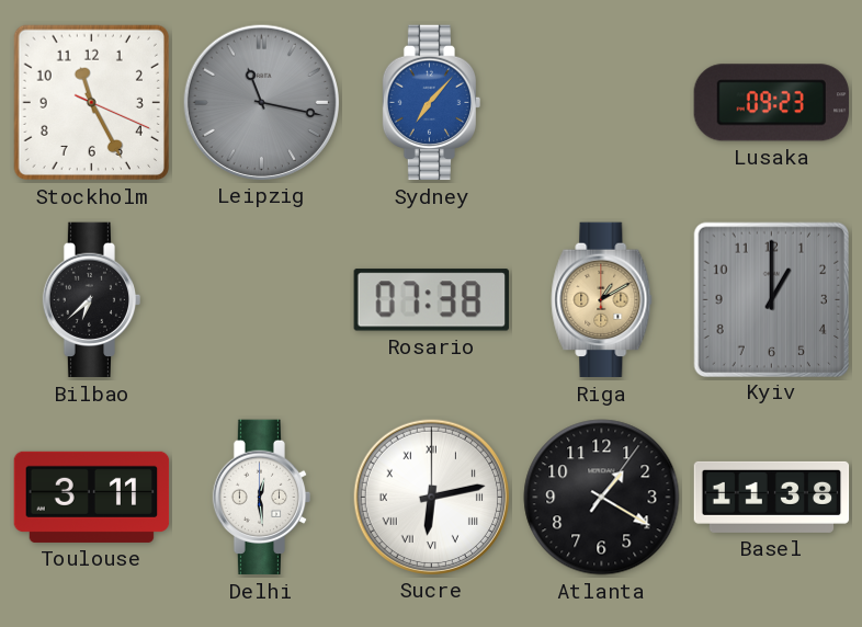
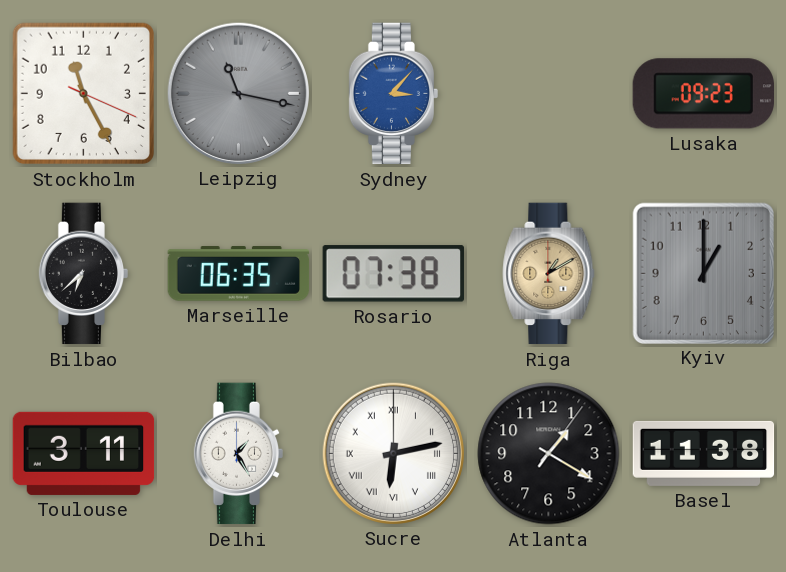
Sydney: 7:07 -> 3:07 (394, 94)
Marseille: none -> 06:35 (239, 274)
Delhi: 12:29 -> 1:25 (239, 454)
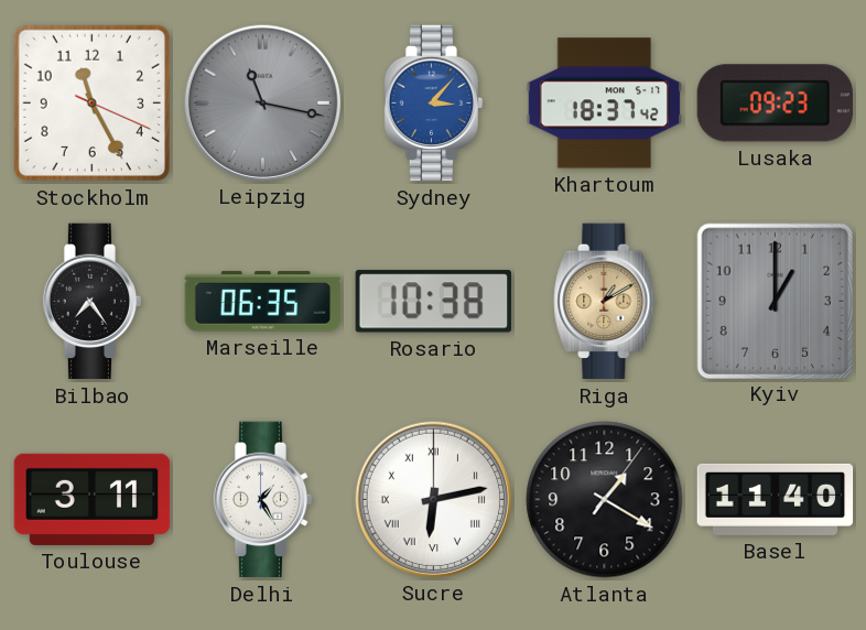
Khartoum: none -> 18:37 (605, 104)
Bilbao: 6:38 -> 7:24 (93, 302)
Rosario: 07:38 -> 10:38 (433, 302)
Basel: 11:38 -> 11:40 (776, 499)
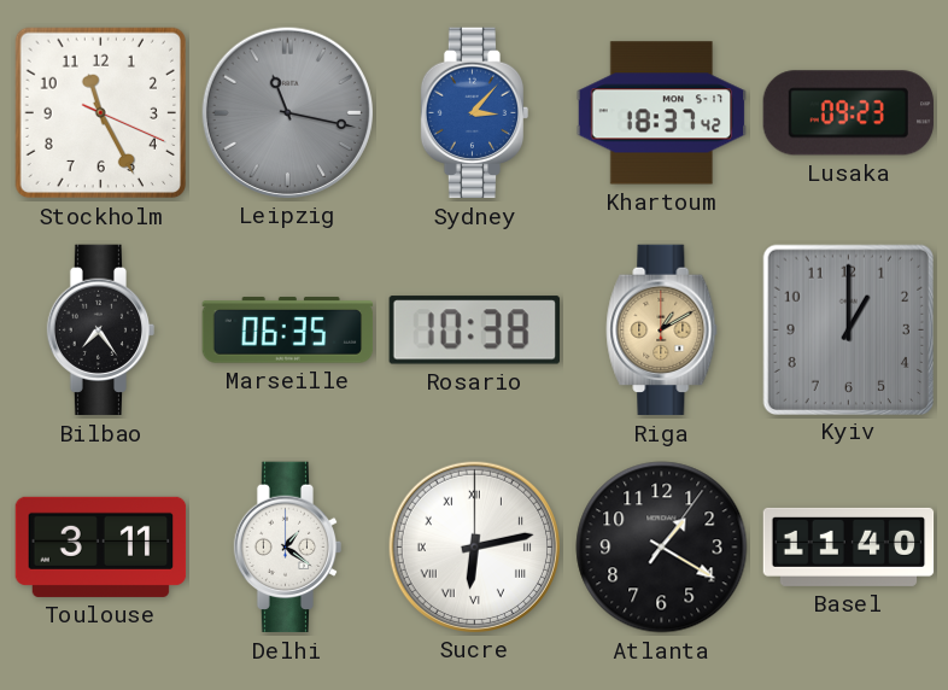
Delhi: 1:25 -> 1:21 (288, 548)
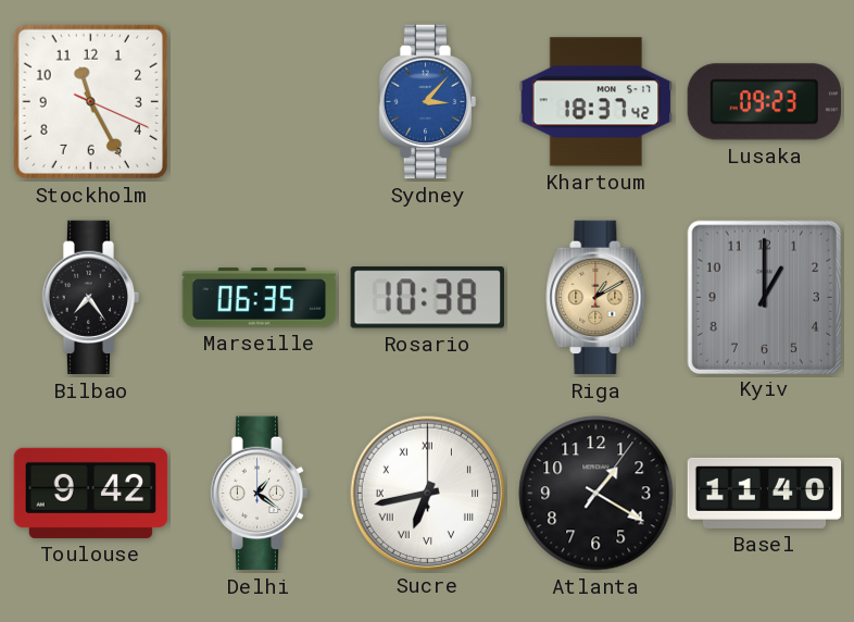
Leipzig: 11:17 -> none (287, 112)
Toulouse: 3:11 -> 9:42 (91, 493)
Sucre: 6:13 -> 6:43 (427, 493)
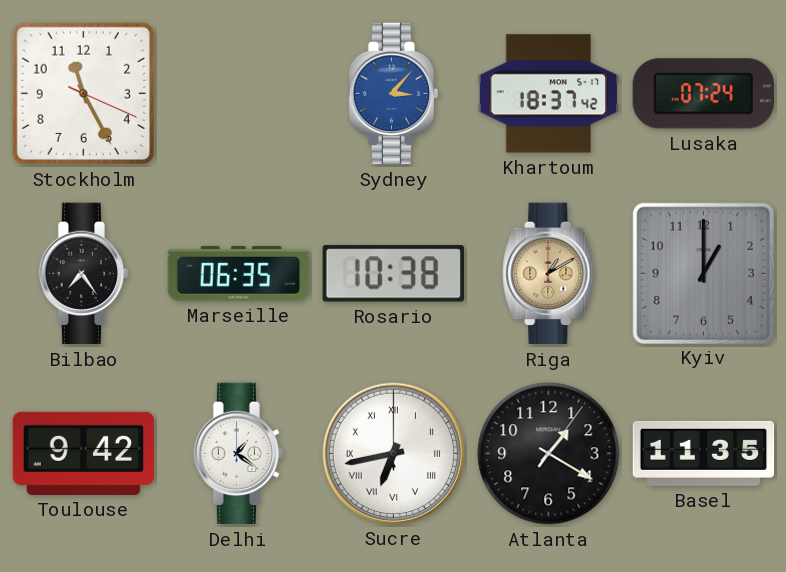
Lusaka: 09:23 -> 07:24 (703, 94)
Basel: 11:40 -> 11:35 (704, 453)
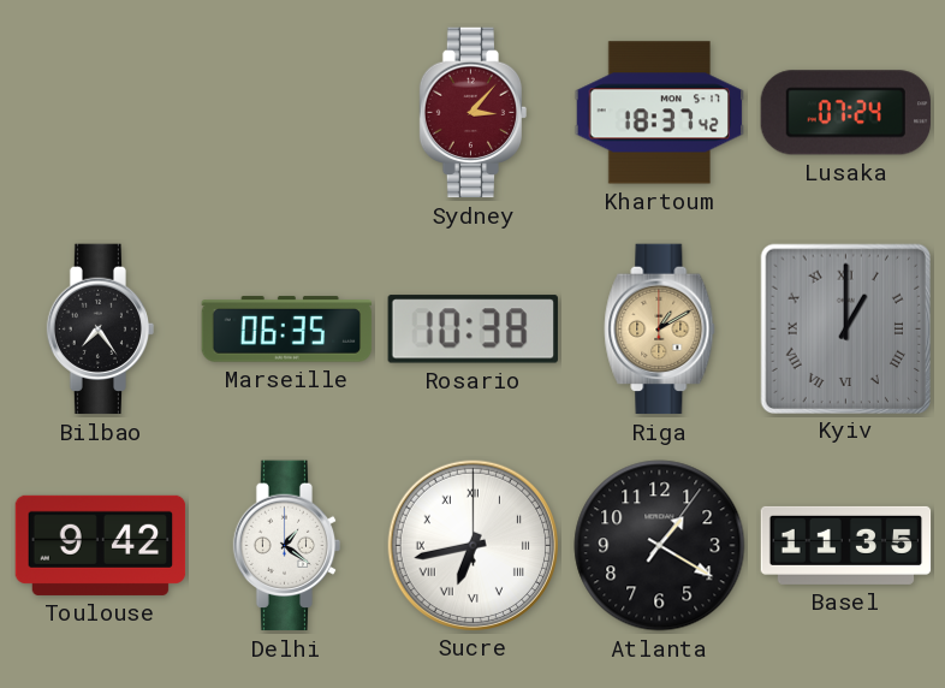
Stockholm: 11:25 -> none (83, 93)
Sydney dial: blue -> burgundy (474, 113)
Kyiv numerals: Arabic -> Roman (845, 328)
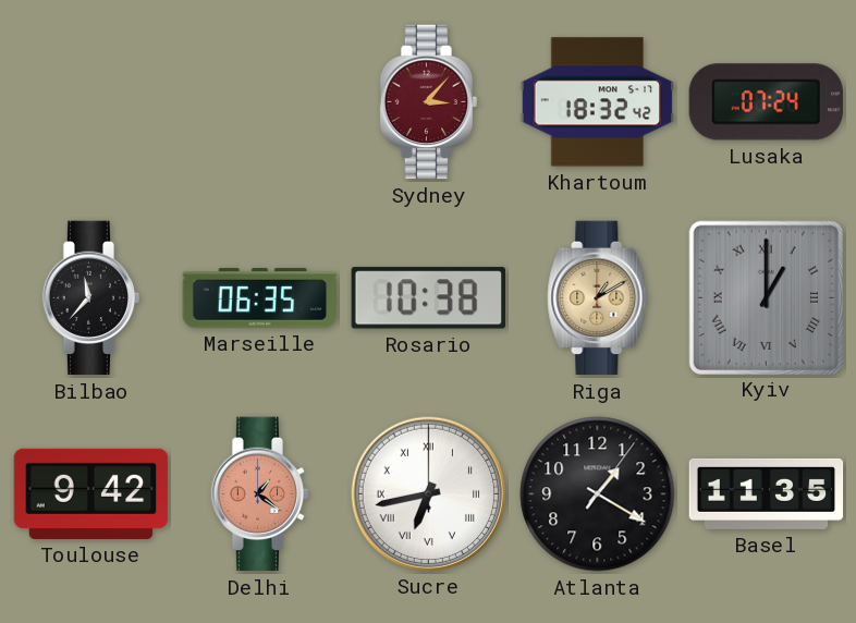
Khartoum: 18:37 -> 18:32 (598, 102)
Bilbao: 7:24 -> 11:37 (91, 298)
Delhi dial: white -> salmon (260, 494)
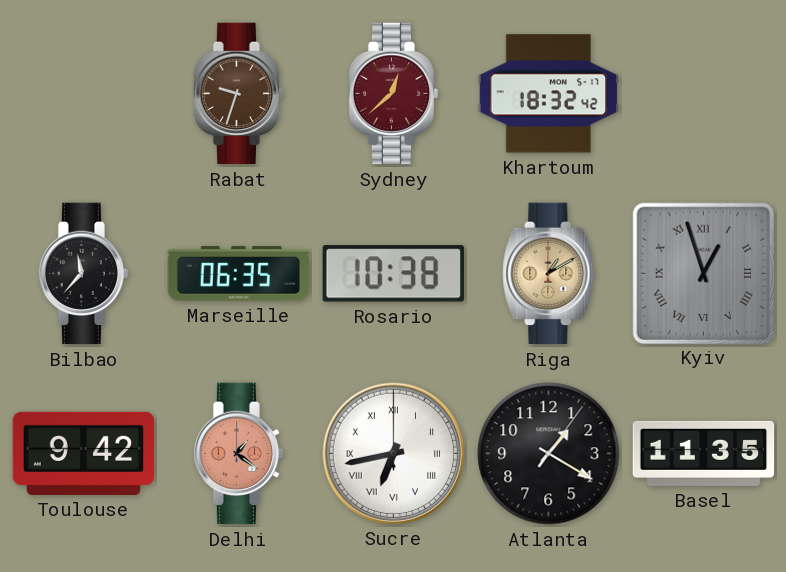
Rabat: none -> 9:33 (239, 94)
Sydney: 3:07 -> 12:38 (394, 94)
Lusaka: 07:24 -> none (766, 102)
Kyiv: 1:00 -> 12:57 (703, 273)
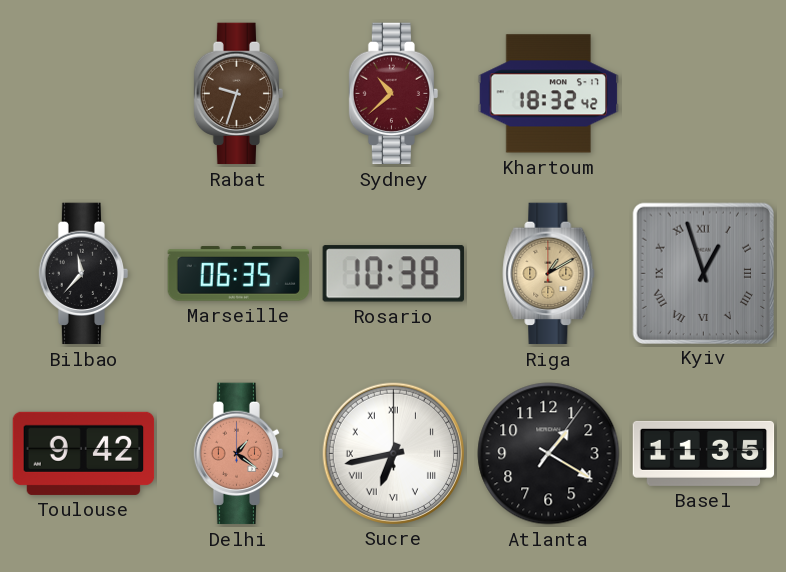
Sydney: 12:38 -> 10:38 (394, 94)
